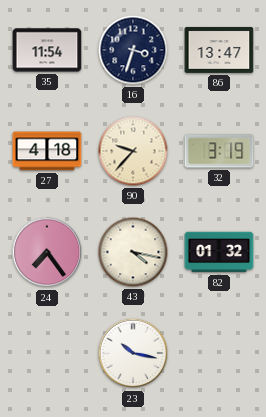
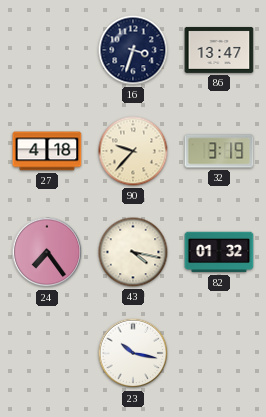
35: 11:54 -> none (47, 50)
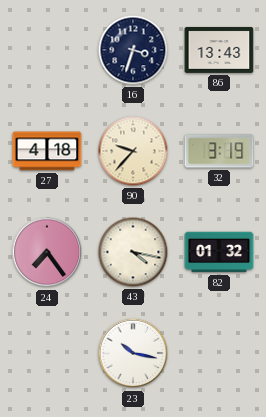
86: 13:47 -> 13:43 (219, 50)
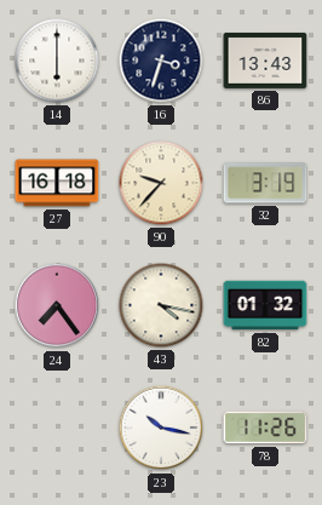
14: none -> 6:00 (57, 61)
27: 4:18 -> 16:18 (57, 183)
78: none -> 11:26 (265, 427)
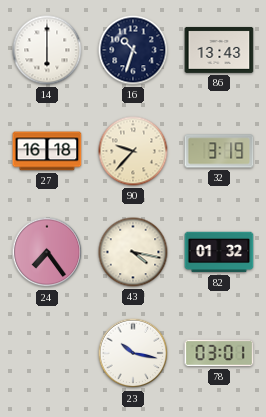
16: 3:33 -> 10:33 (133, 50)
78: 11:26 -> 03:01 (219, 353)
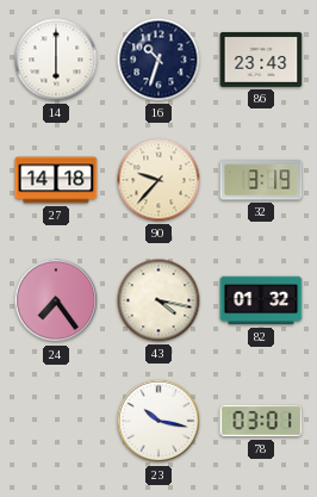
86: 13:43 -> 23:43 (261, 60)
27: 16:18 -> 14:18 (56, 180)
